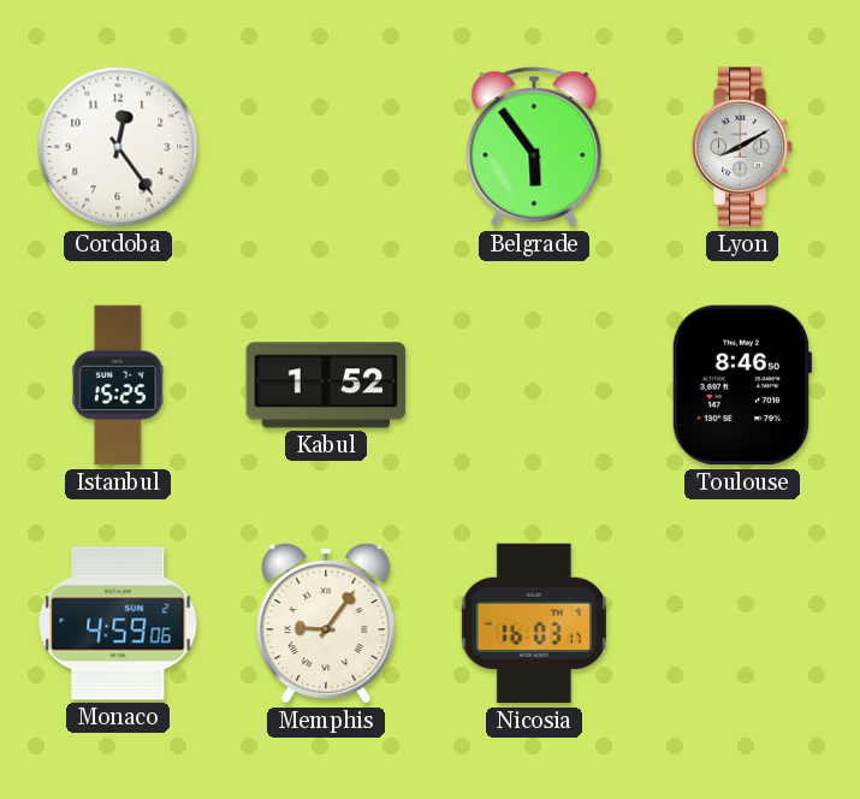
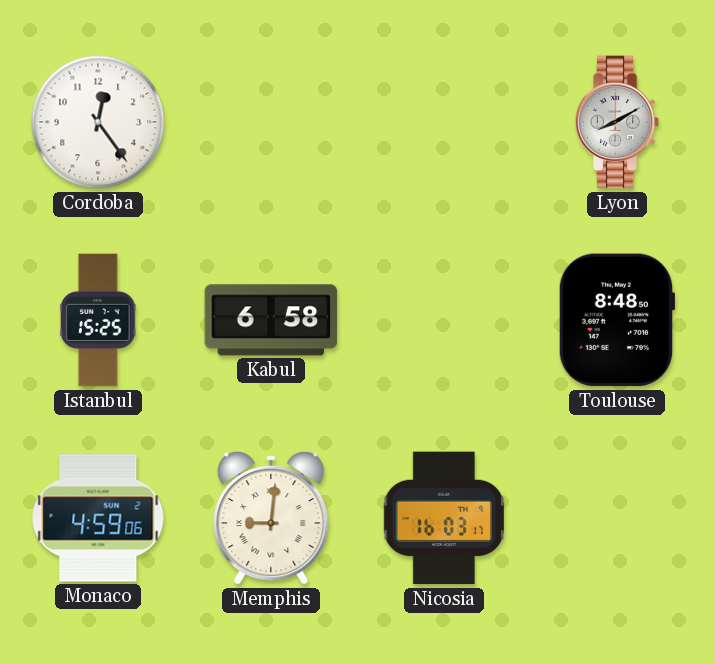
Belgrade: 5:54 -> none (534, 147)
Kabul: 1:52 -> 6:58 (271, 320)
Toulouse: 8:46 -> 8:48 (617, 320)
Memphis: 9:06 -> 9:01 (271, 518)
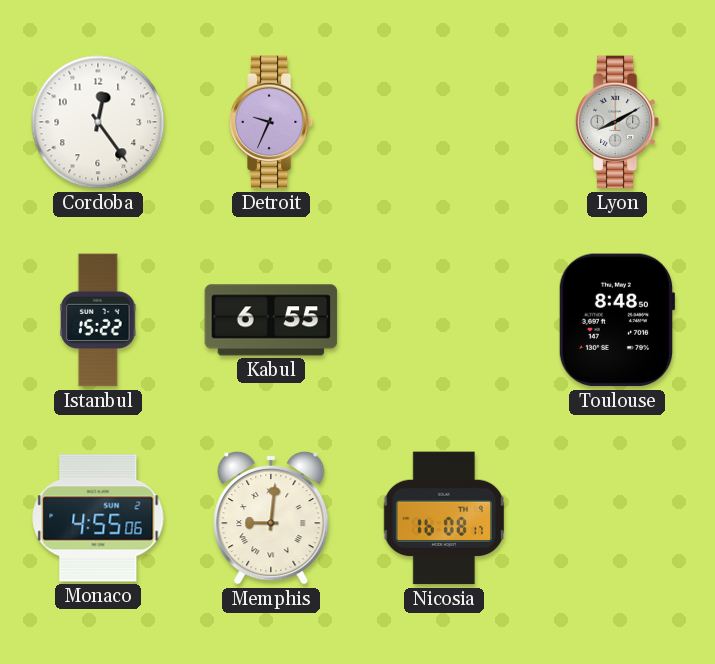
Detroit: none -> 9:34 (271, 122)
Istanbul: 15:25 -> 15:22 (98, 320)
Kabul: 6:58 -> 6:55 (271, 320)
Monaco: 4:59 -> 4:55 (98, 518)
Nicosia: 16:03 -> 16:08 (443, 518)
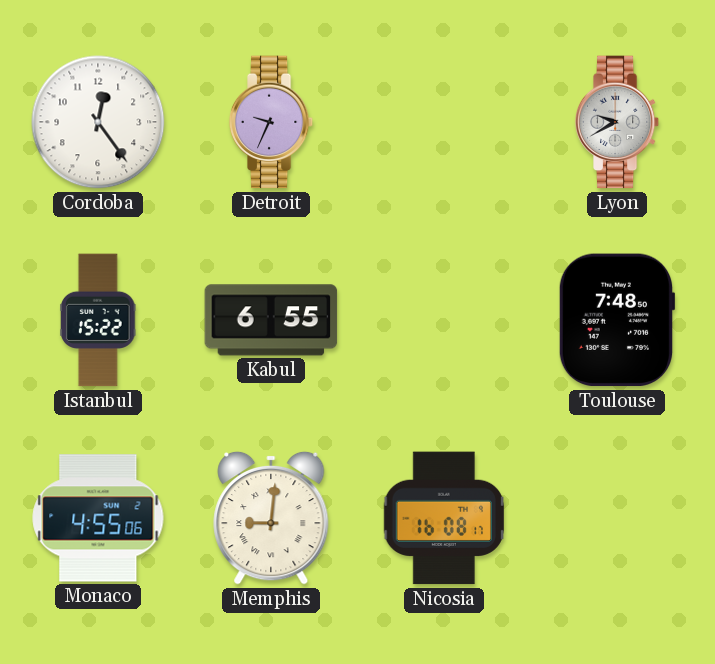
Lyon: 8:10 -> 9:40 (617, 122)
Toulouse: 8:48 -> 7:48 (617, 320)
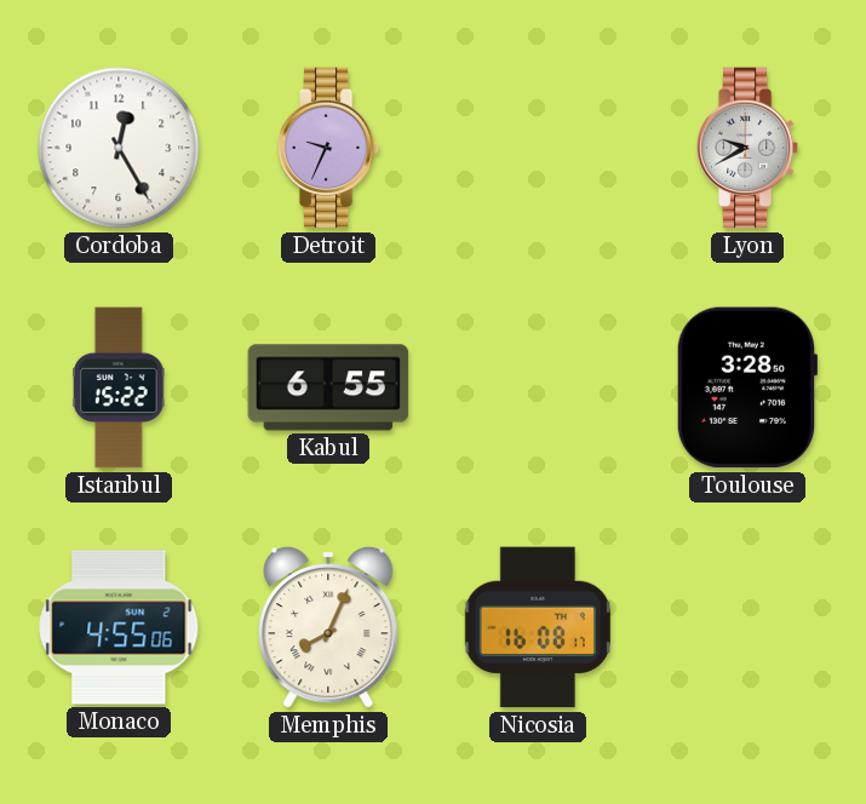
Cordoba: 12:24 -> 12:25 (119, 148)
Toulouse: 7:48 -> 3:28 (747, 387)
Memphis: 9:01 -> 8:04 (328, 627)
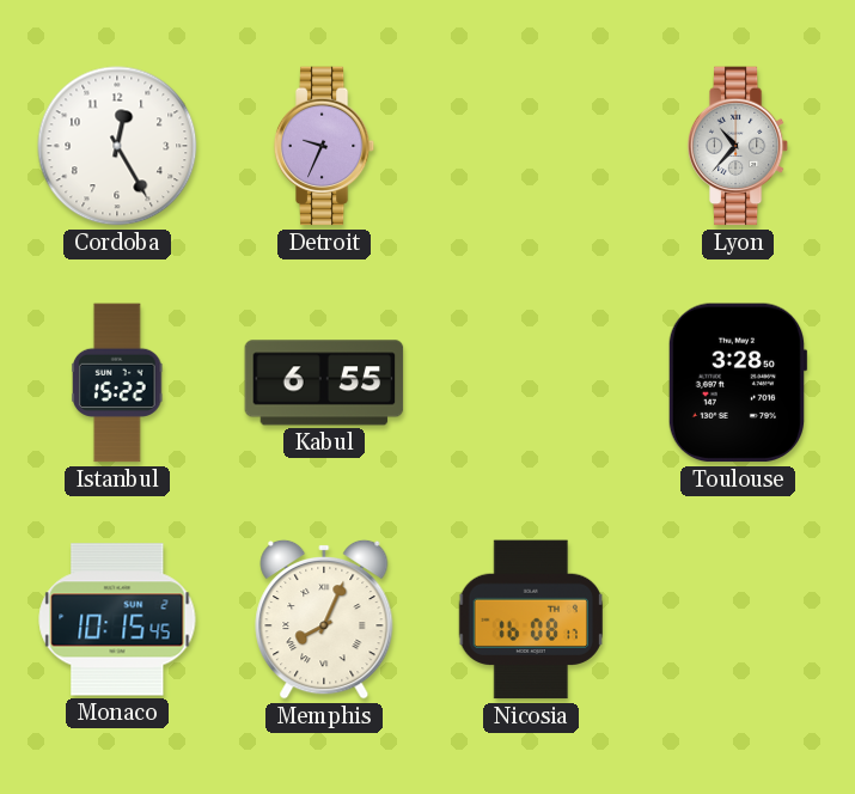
Lyon: 9:40 -> 10:37 (738, 146)
Monaco: 4:55 -> 10:15 (117, 619)
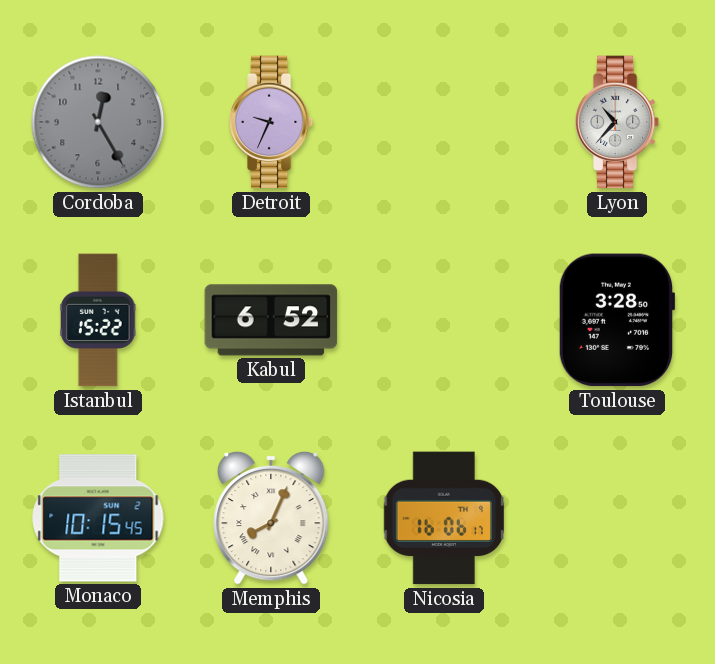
Cordoba dial: white -> grey (98, 122)
Kabul: 6:55 -> 6:52 (271, 320)
Nicosia: 16:08 -> 16:06 (443, 518)
